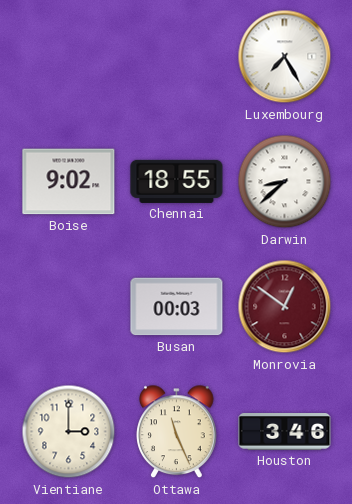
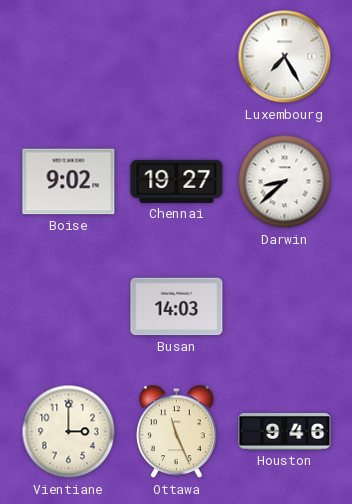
Chennai: 18:55 -> 19:27 (177, 181)
Busan: 00:03 -> 14:03 (177, 307)
Monrovia: 12:51 -> none (285, 307)
Houston: 3:46 -> 9:46 (285, 432)
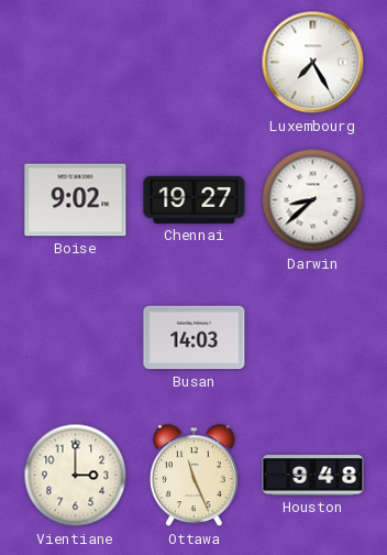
Houston: 9:46 -> 9:48 (313, 476)
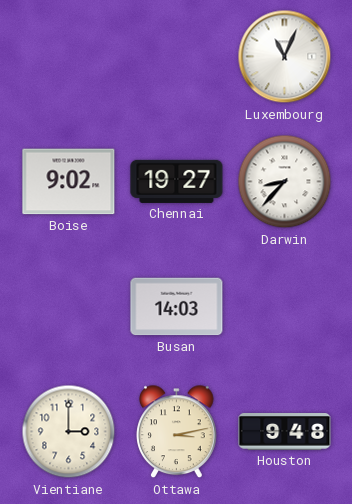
Luxembourg: 7:25 -> 11:04 (285, 57)
Darwin: 8:38 -> 8:37 (285, 182)
Ottawa: 11:26 -> 3:13 (177, 432)
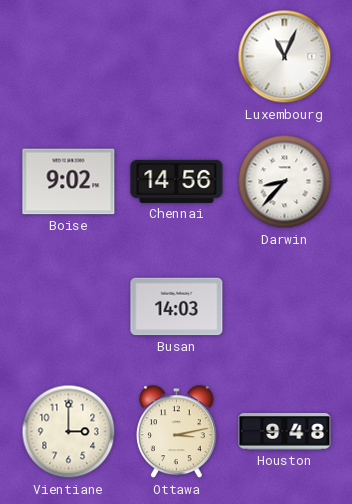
Chennai: 19:27 -> 14:56 (177, 181)
